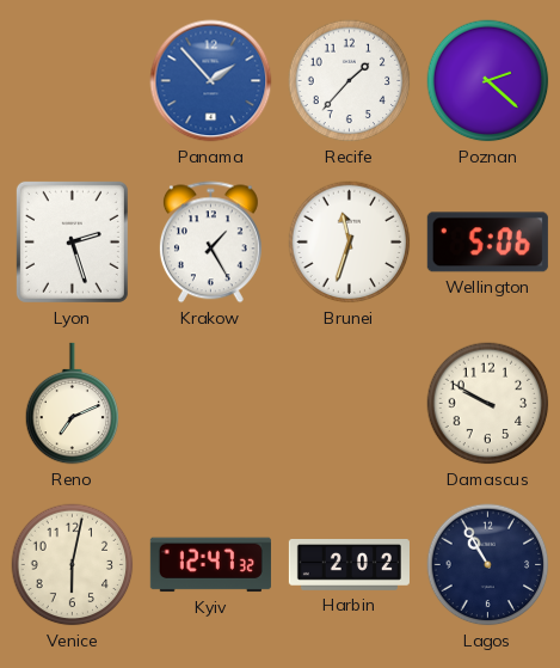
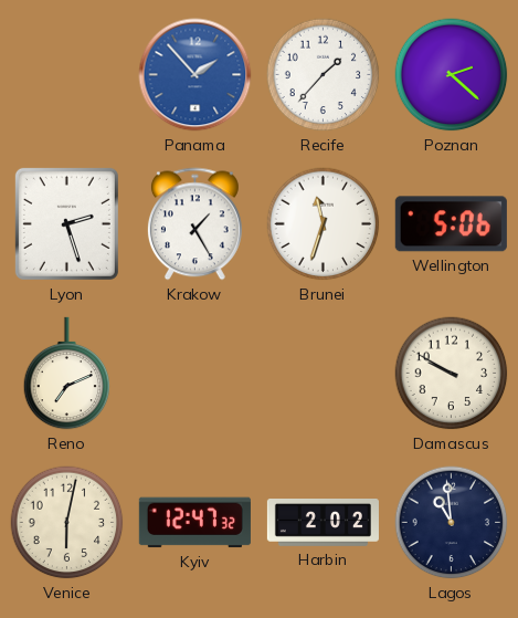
Lagos: 10:55 -> 10:59 (452, 523)
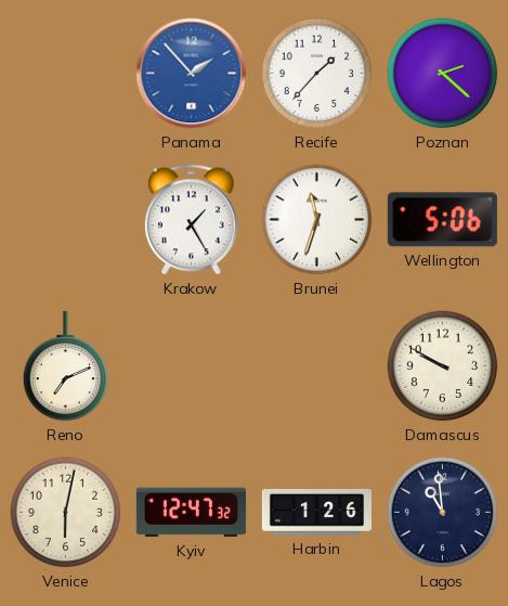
Lyon: 2:27 -> none (66, 223)
Harbin: 2:02 -> 1:26 (316, 513)
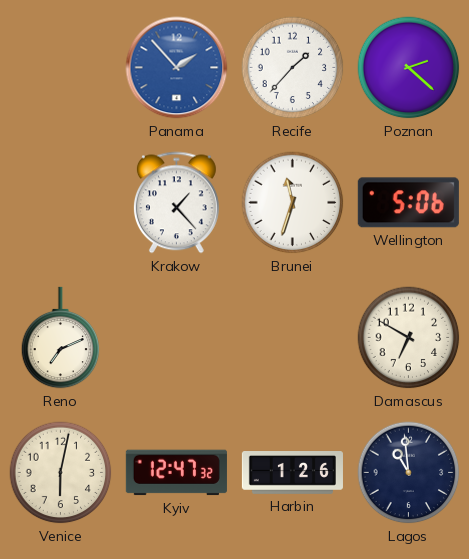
Krakow: 1:25 -> 1:23 (176, 203)
Damascus: 9:50 -> 6:50 (409, 338)
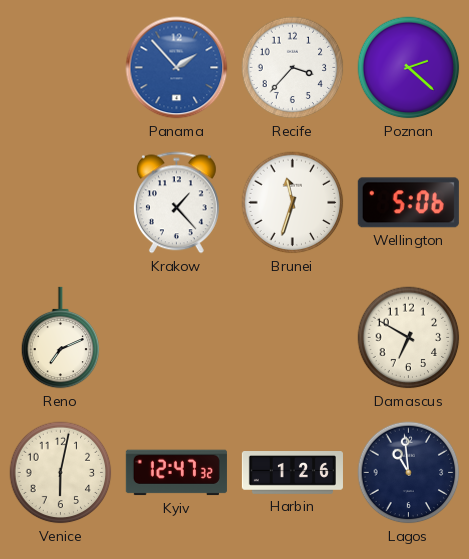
Recife: 1:37 -> 3:37 (293, 68)
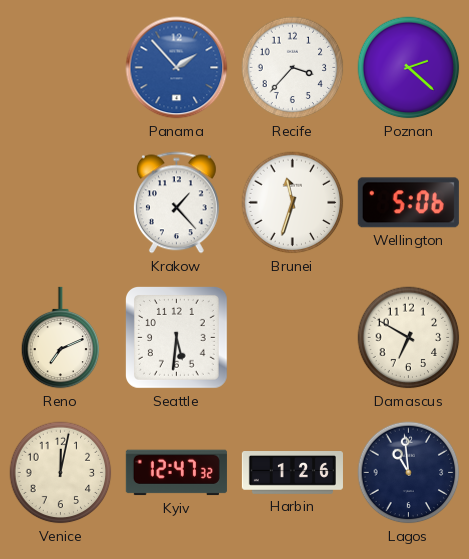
Seattle: none -> 5:31 (176, 337)
Venice: 6:02 -> 12:02 (61, 473)
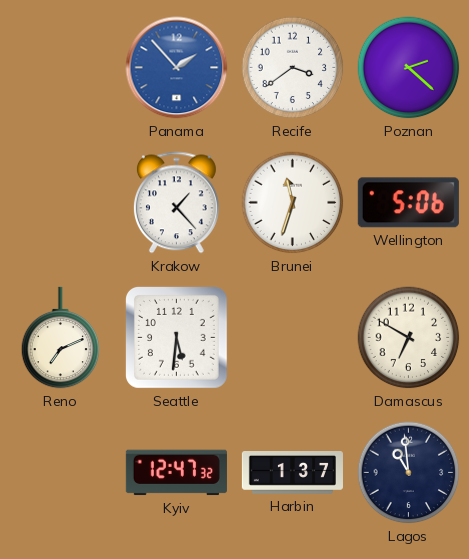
Recife: 3:37 -> 3:39 (293, 68)
Venice: 12:02 -> none (61, 473)
Harbin: 1:26 -> 1:37 (292, 473)
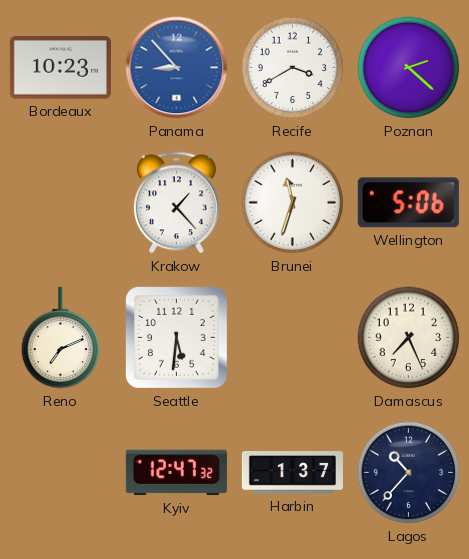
Bordeaux: none -> 10:23 (60, 68)
Panama: 1:53 -> 8:53 (177, 68)
Recife: 3:39 -> 3:40 (293, 68)
Damascus: 6:50 -> 7:26 (409, 338)
Lagos: 10:59 -> 10:37 (409, 473)
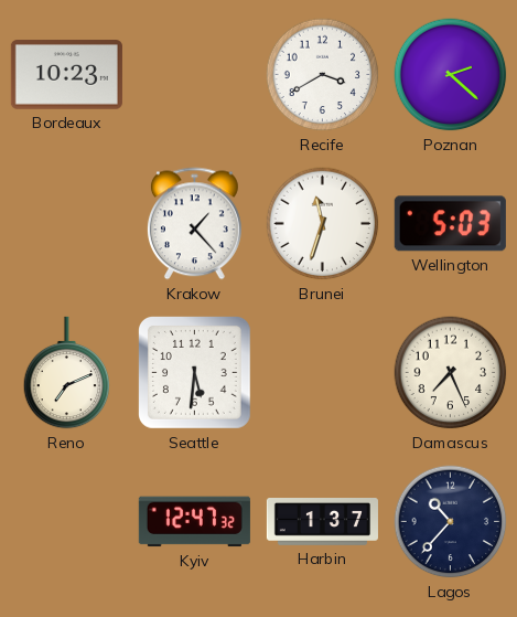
Panama: 8:53 -> none (177, 68)
Wellington: 5:06 -> 5:03 (450, 224)
